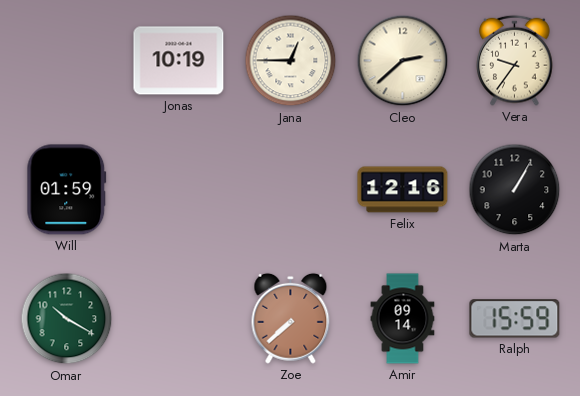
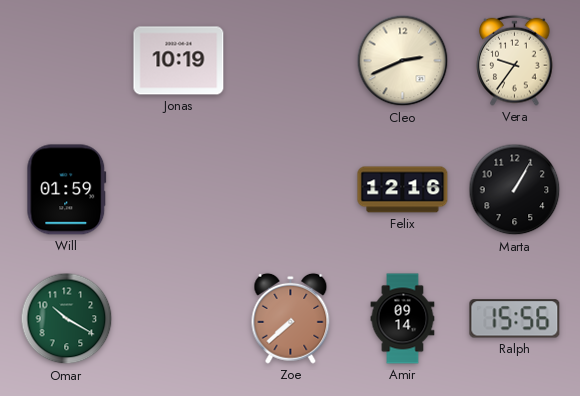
Jana: 12:45 -> none (291, 61)
Cleo: 2:38 -> 2:41 (403, 61)
Ralph: 15:59 -> 15:56 (515, 319)
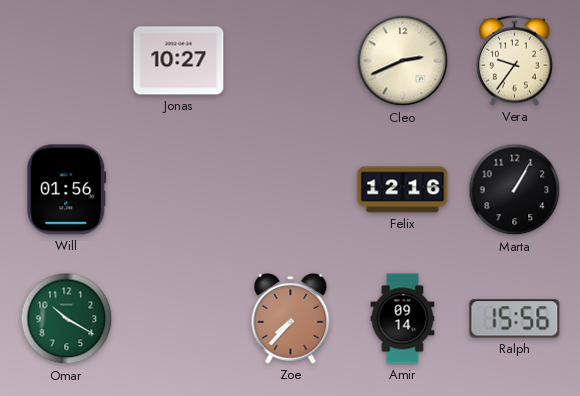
Jonas: 10:19 -> 10:27 (179, 61)
Will: 01:59 -> 01:56 (67, 190)
Zoe: 7:38 -> 7:37 (291, 318)
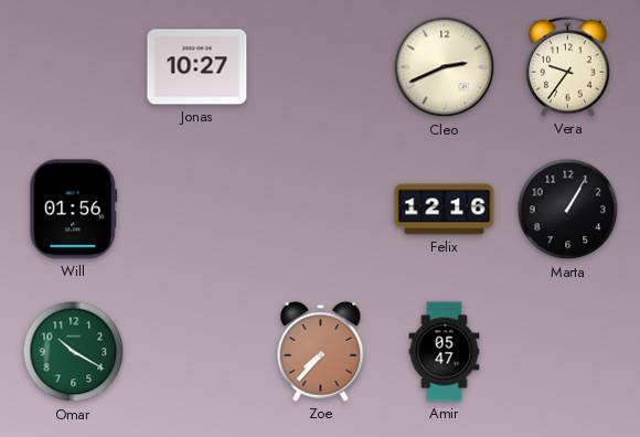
Amir: 09:14 -> 05:47 (445, 352)
Ralph: 15:56 -> none (515, 319)
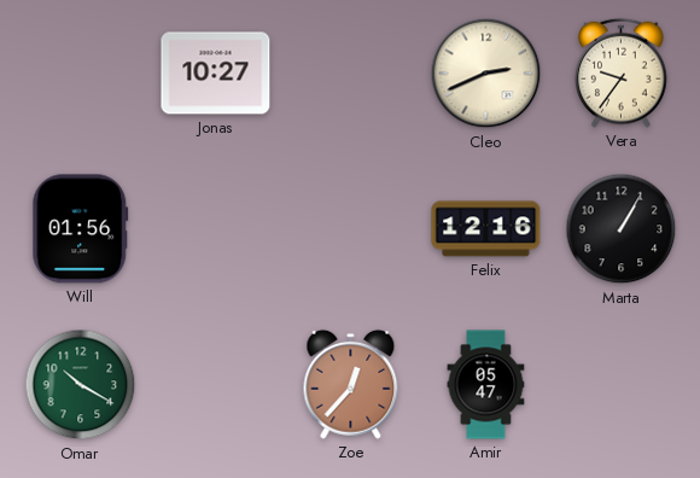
Zoe: 7:37 -> 12:37 (351, 384)
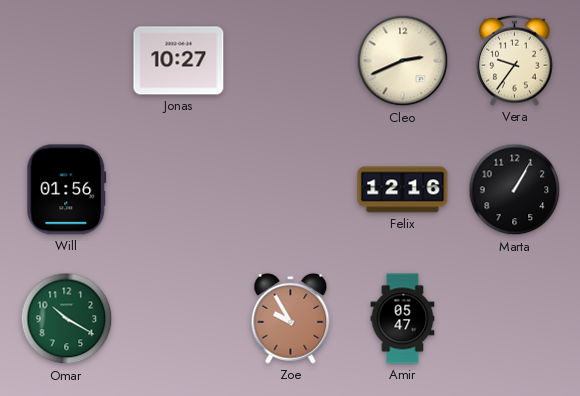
Zoe: 12:37 -> 9:55 (291, 318)
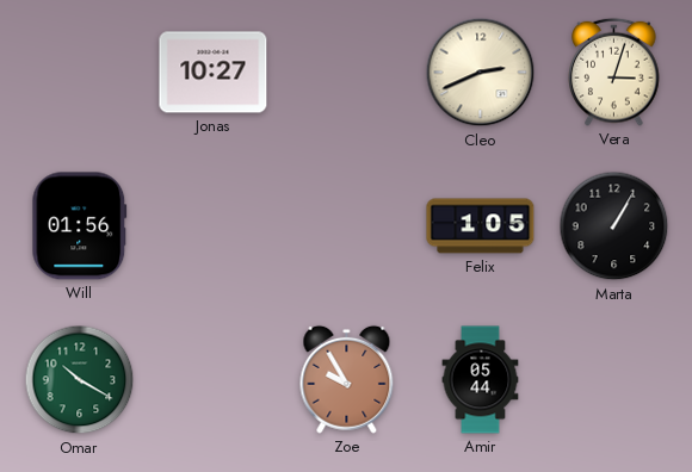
Vera: 9:36 -> 3:03 (614, 72)
Felix: 12:16 -> 1:05 (481, 226)
Amir: 05:47 -> 05:44 (481, 380)
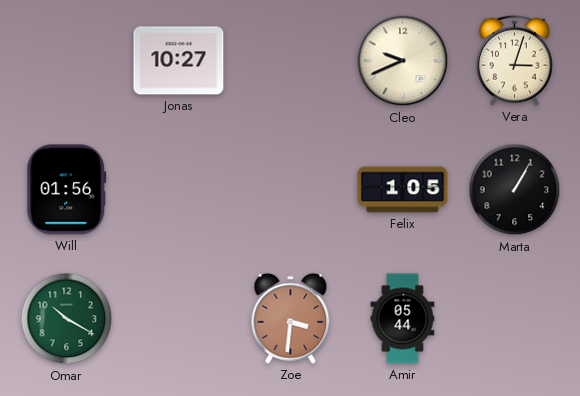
Cleo: 2:41 -> 9:41 (403, 61)
Zoe: 9:55 -> 3:31 (291, 318)
